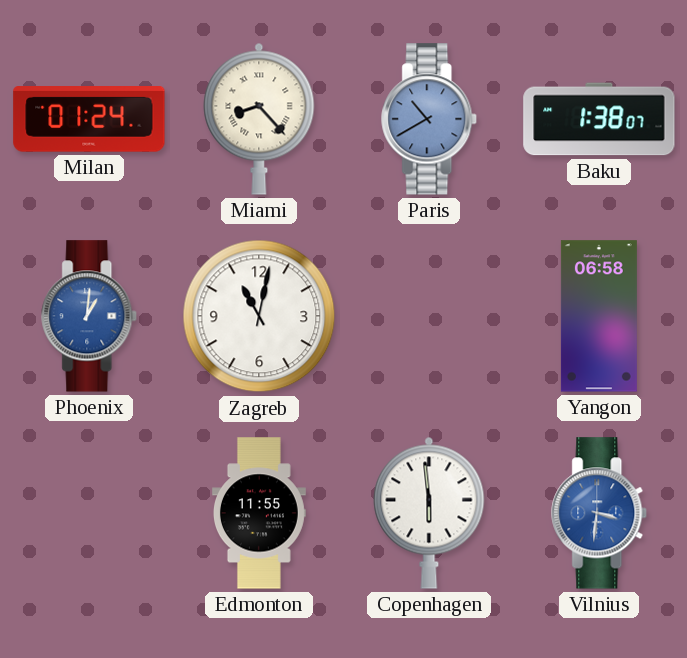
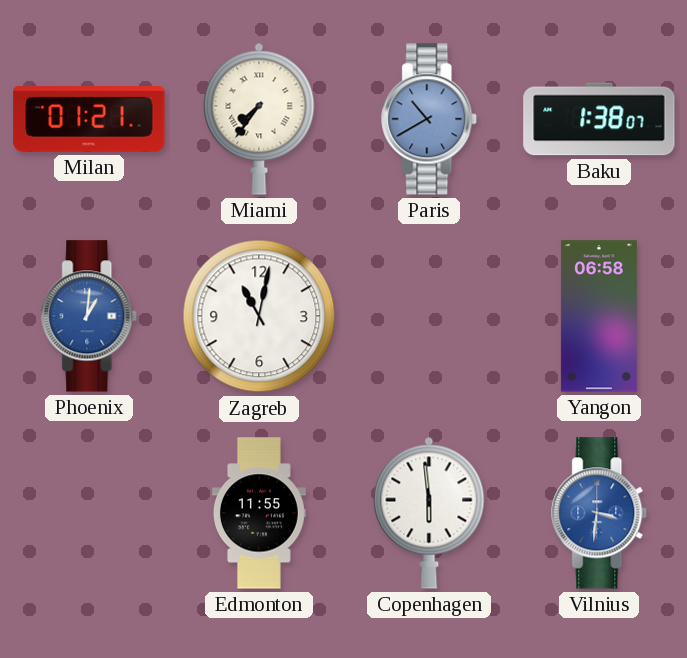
Milan: 01:24 -> 01:21 (89, 120)
Miami: 8:23 -> 7:36 (259, 119)
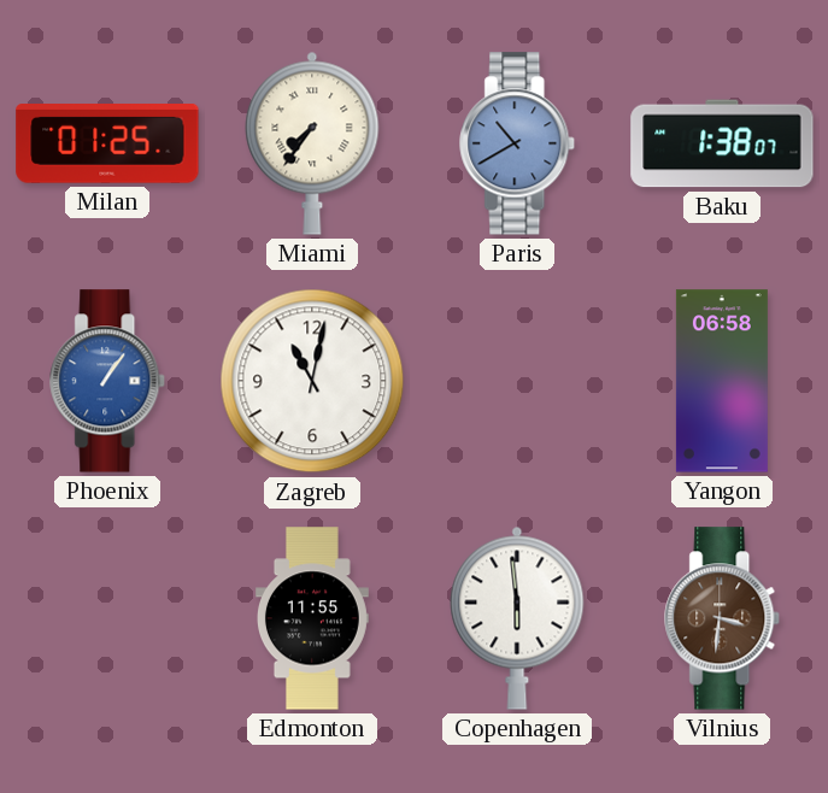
Milan: 01:21 -> 01:25 (107, 145)
Phoenix: 1:01 -> 1:06 (108, 381)
Vilnius dial: blue -> brown (723, 618)
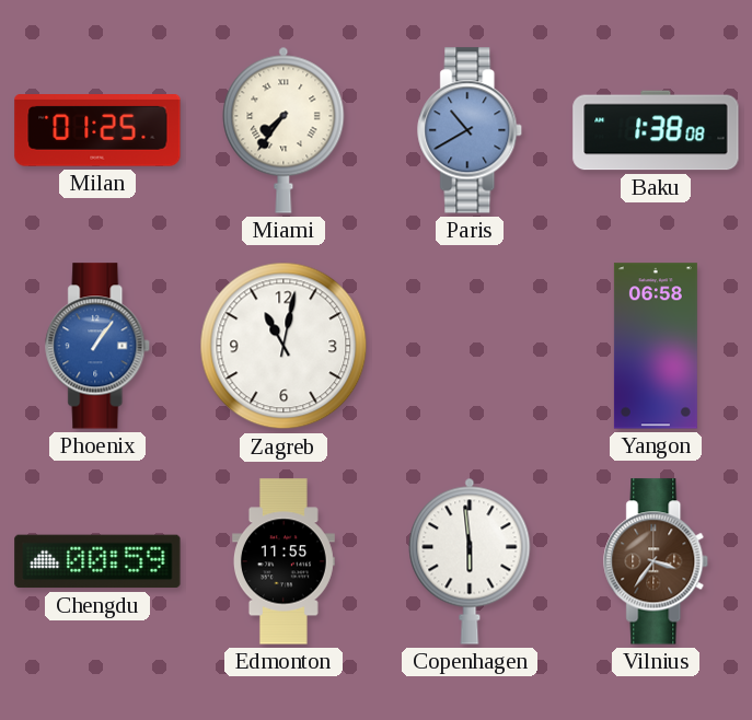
Baku: 1:38:07 -> 1:38:08 (656, 130)
Chengdu: none -> 00:59 (97, 561)
Vilnius: 3:31 -> 3:36 (657, 561)
